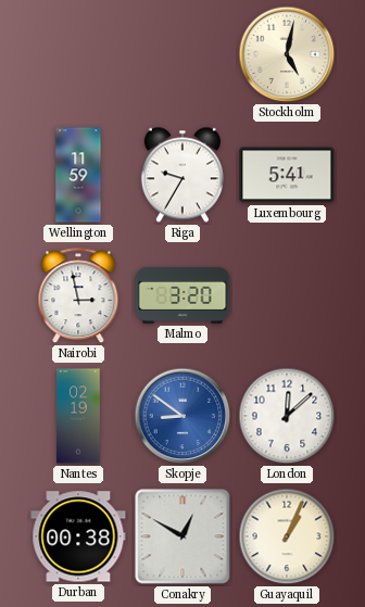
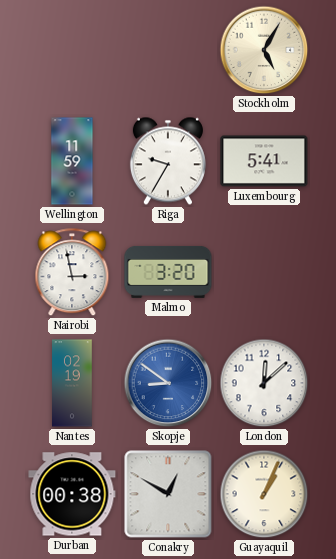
Stockholm: 5:02 -> 5:05 (264, 50)
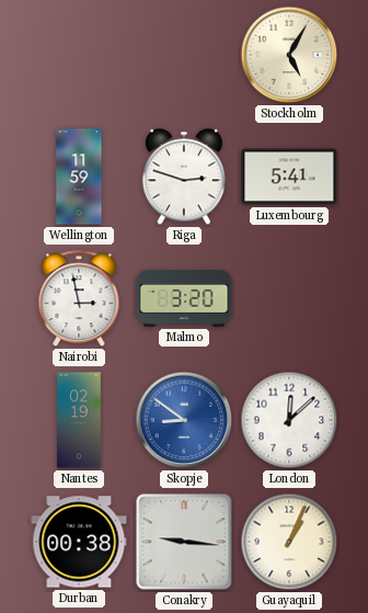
Riga: 9:35 -> 2:48 (184, 177)
Conakry: 12:50 -> 9:16 (184, 542)
